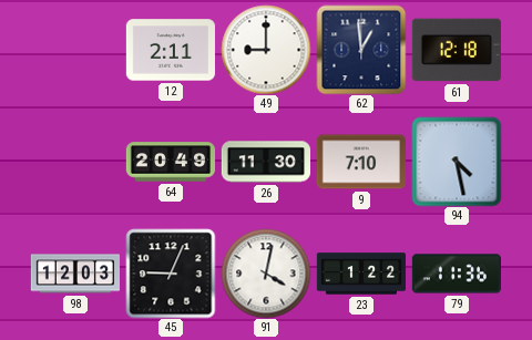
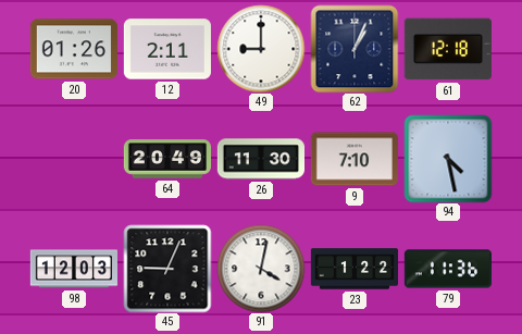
20: none -> 01:26 (73, 49)
62: 12:59 -> 1:04 (355, 49)
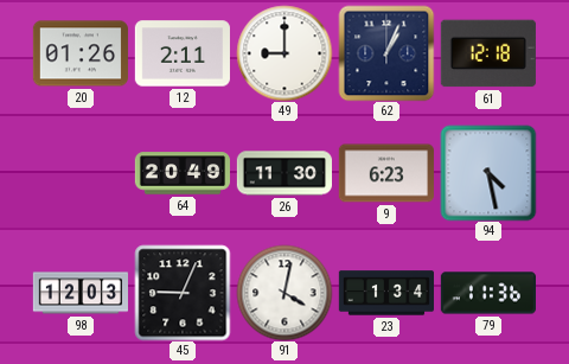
9: 7:10 -> 6:23 (386, 173)
23: 1:22 -> 1:34 (385, 293)
